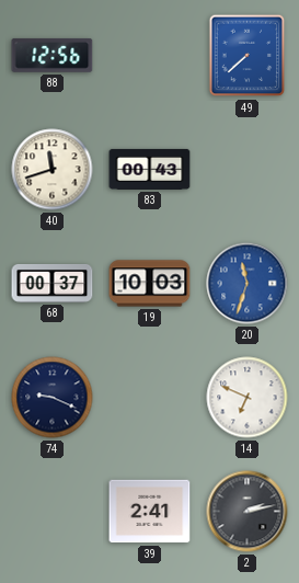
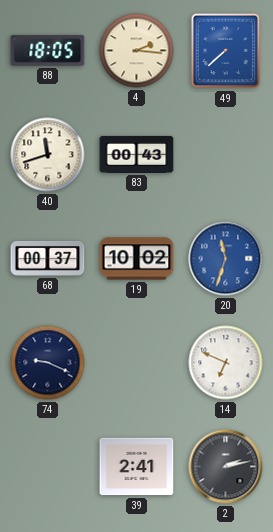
88: 12:56 -> 18:05 (48, 50)
4: none -> 2:16 (137, 51)
19: 10:03 -> 10:02 (137, 259)
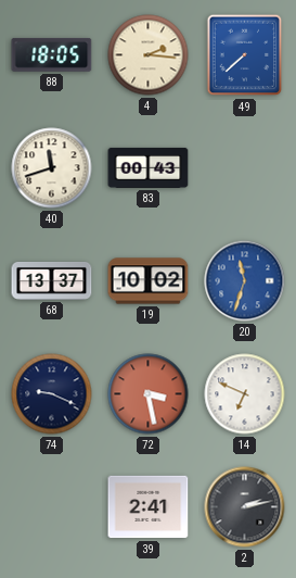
68: 00:37 -> 13:37 (52, 281)
72: none -> 3:28 (149, 394)
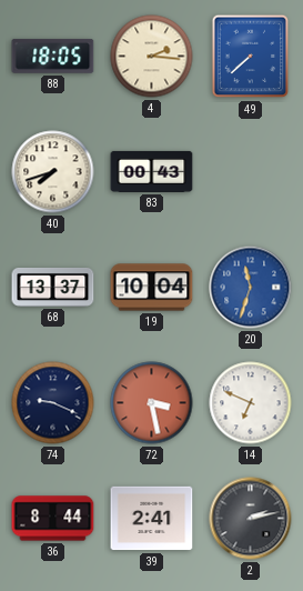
40: 11:42 -> 7:42 (53, 172)
19: 10:02 -> 10:04 (152, 288)
36: none -> 8:44 (53, 519)
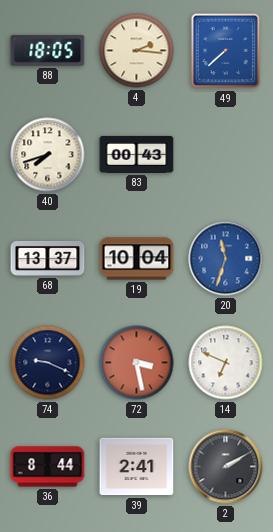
2: 2:13 -> 2:10 (226, 467)
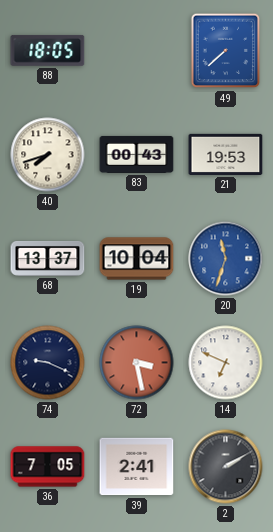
4: 2:16 -> none (137, 51)
21: none -> 19:53 (226, 154)
36: 8:44 -> 7:05 (48, 467)
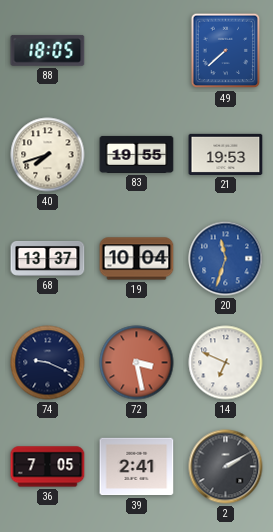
83: 00:43 -> 19:55 (137, 154)
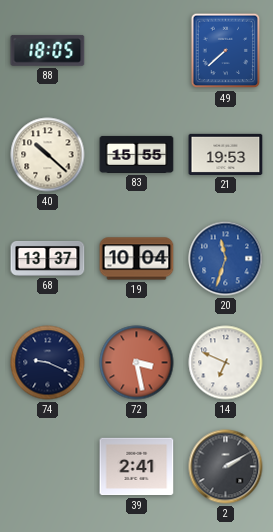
40: 7:42 -> 10:22 (48, 155)
83: 19:55 -> 15:55 (137, 154)
36: 7:05 -> none (48, 467)
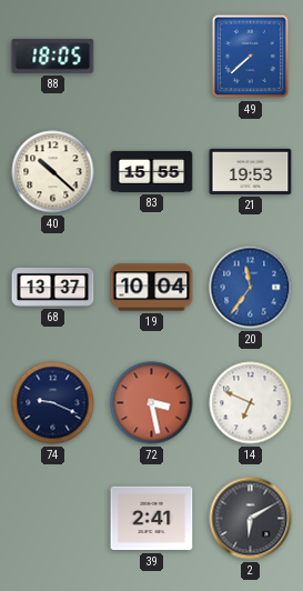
20: 11:33 -> 11:36 (251, 288)
2: 2:10 -> 6:10 (251, 519)
